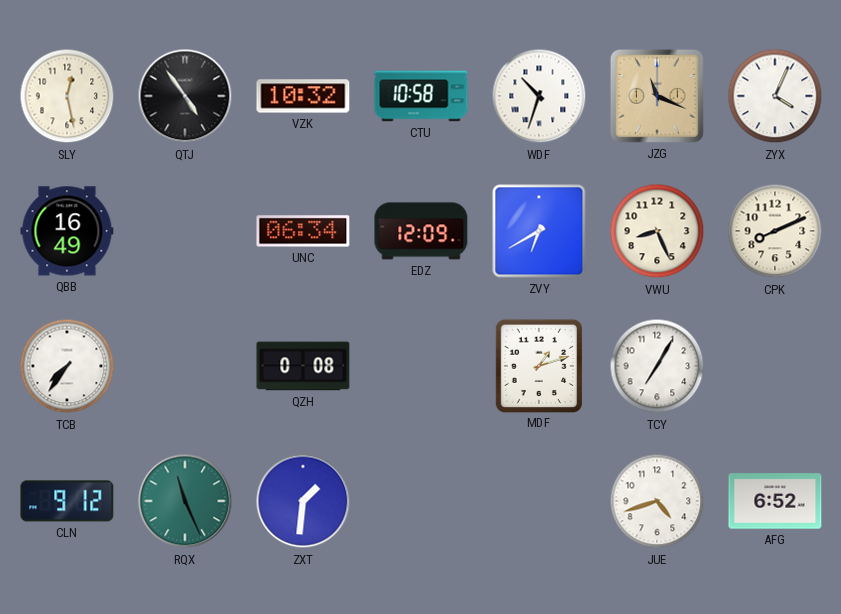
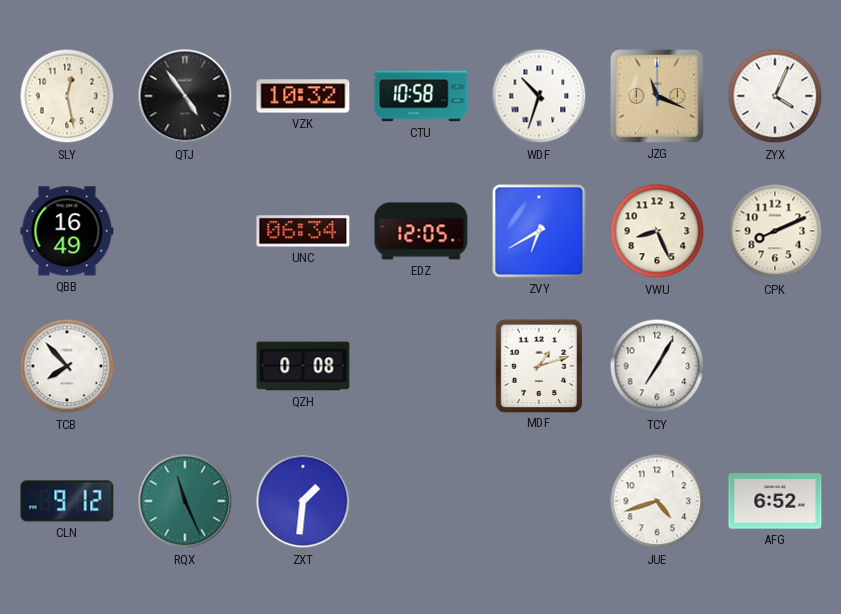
EDZ: 12:09 -> 12:05 (421, 231)
TCB: 7:36 -> 7:53 (67, 366)
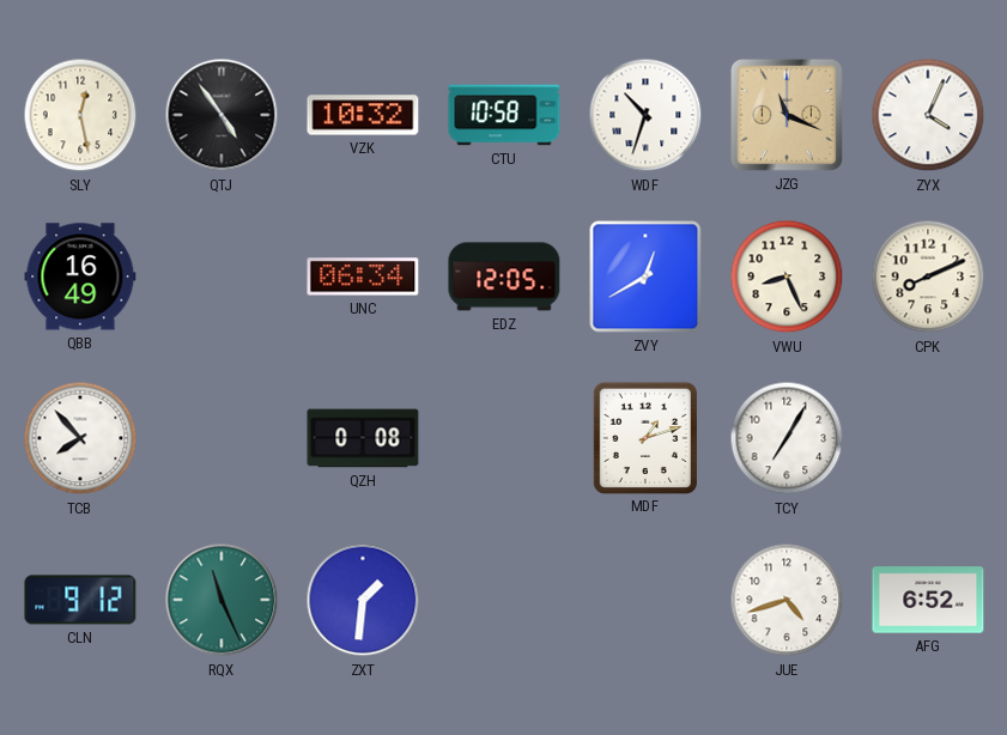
ZVY: 6:40 -> 12:40 (645, 277)
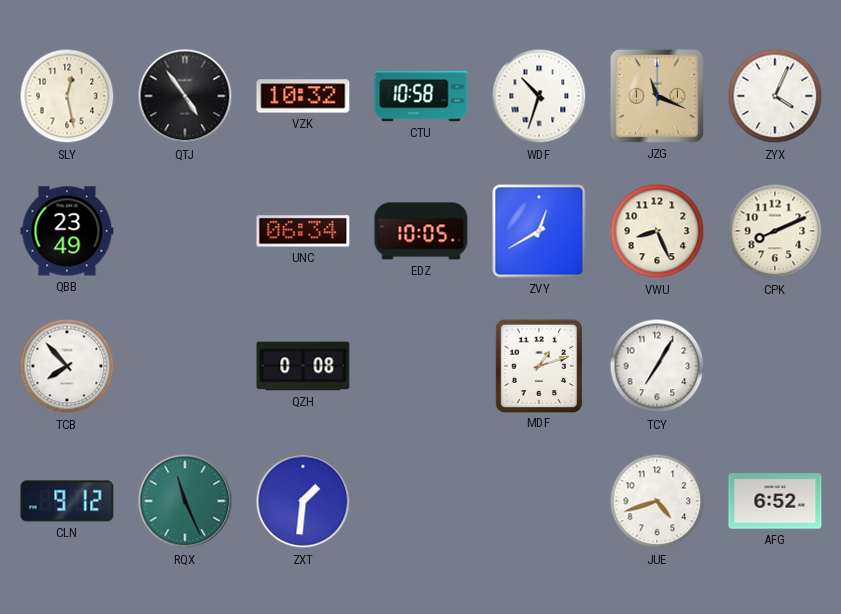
QBB: 16:49 -> 23:49 (67, 231)
EDZ: 12:05 -> 10:05 (421, 231)
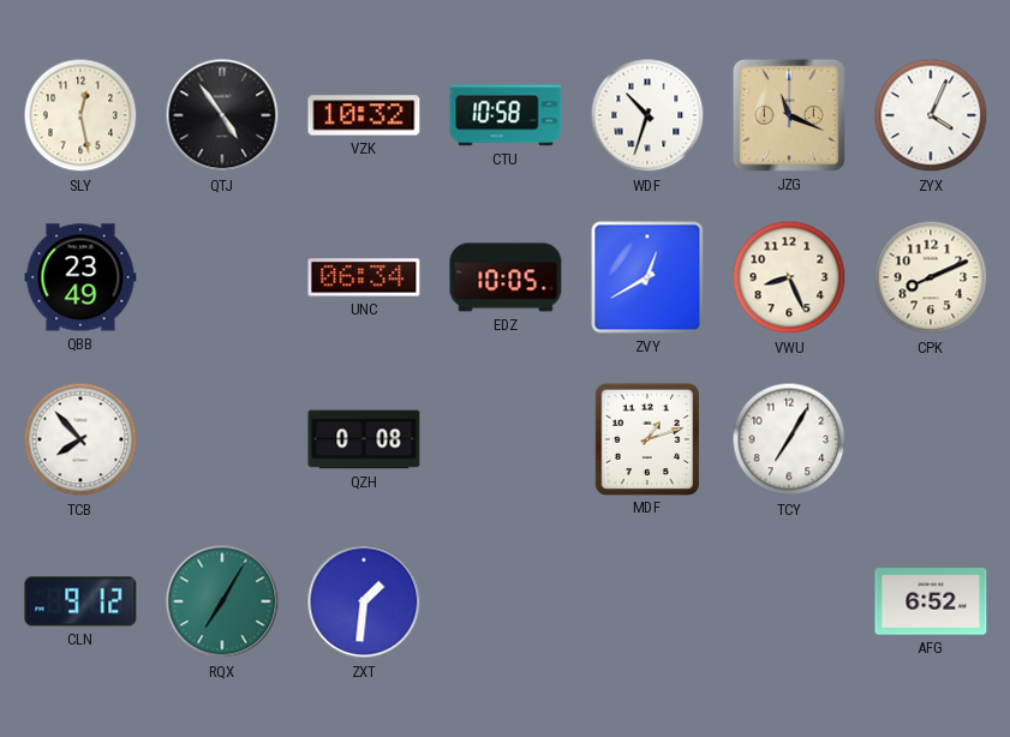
RQX: 11:26 -> 7:05 (222, 601)
JUE: 4:42 -> none (657, 501)
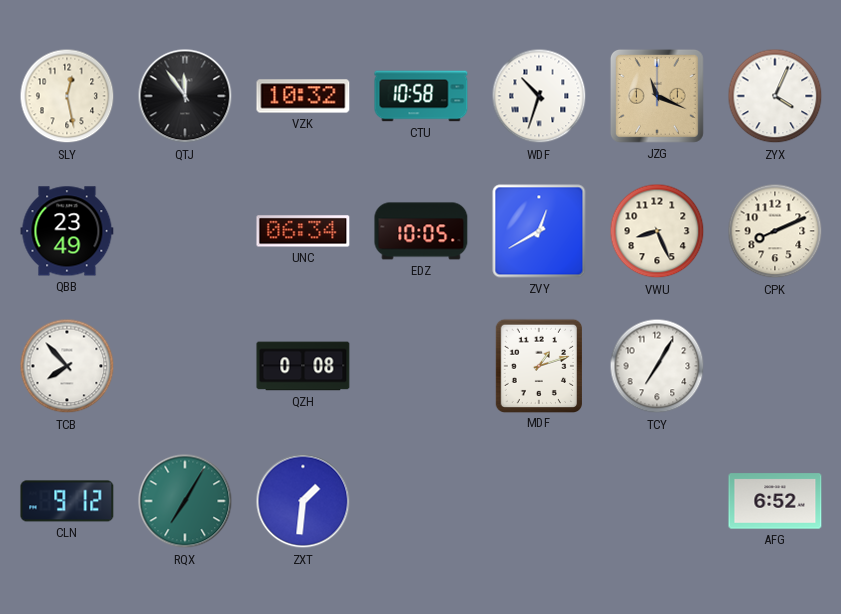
QTJ: 4:54 -> 11:54 (185, 96)
